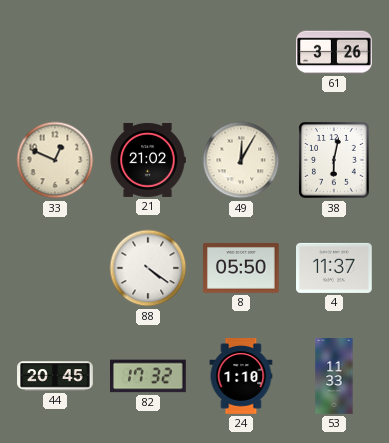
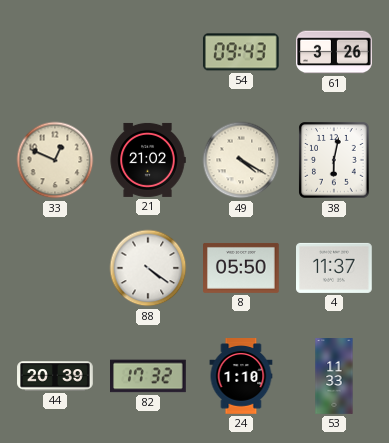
54: none -> 09:43 (241, 52)
49: 12:05 -> 4:20 (241, 160)
44: 20:45 -> 20:39 (55, 376)
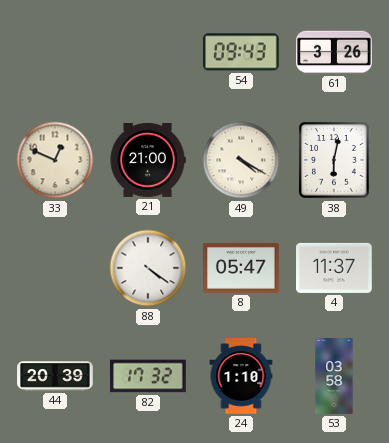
21: 21:02 -> 21:00 (148, 160)
8: 05:50 -> 05:47 (242, 268)
53: 11:33 -> 03:58 (334, 376)
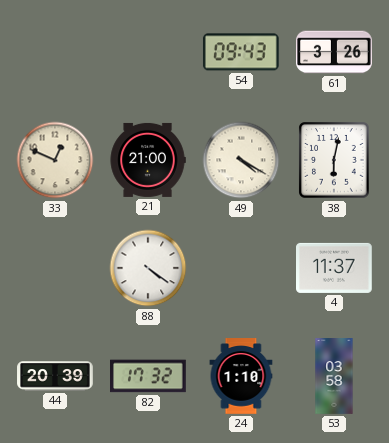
8: 05:47 -> none (242, 268)
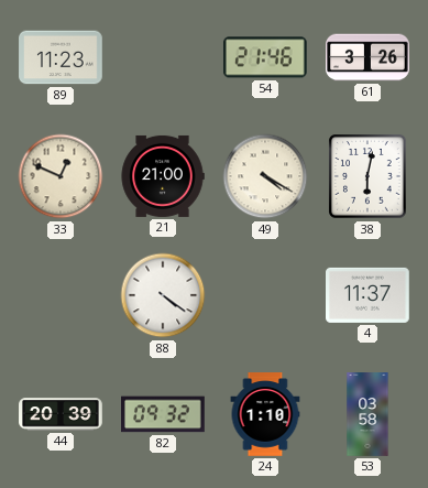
89: none -> 11:23 (61, 57)
54: 09:43 -> 21:46 (265, 57)
82: 17:32 -> 09:32 (163, 414)
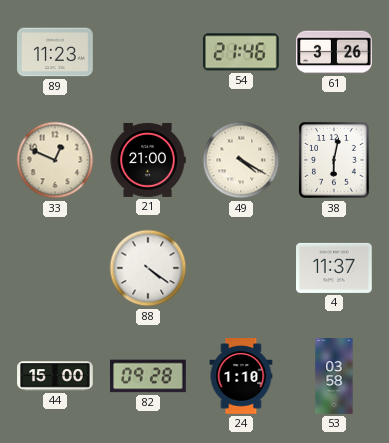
44: 20:39 -> 15:00 (55, 376)
82: 09:32 -> 09:28 (148, 376)
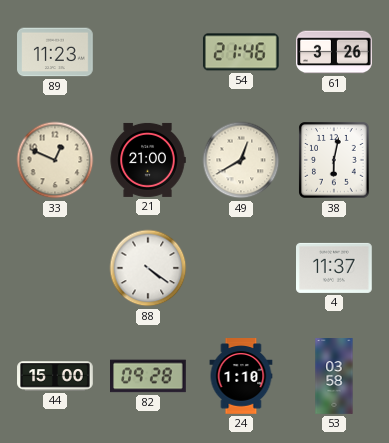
49: 4:20 -> 12:40 (241, 160)
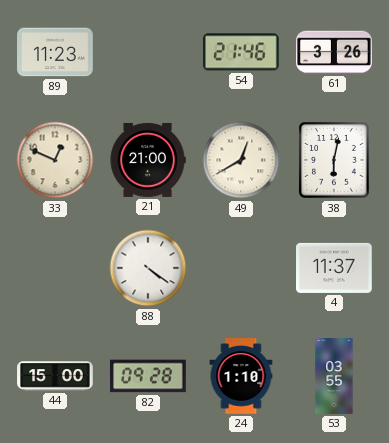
53: 03:58 -> 03:55 (334, 376)
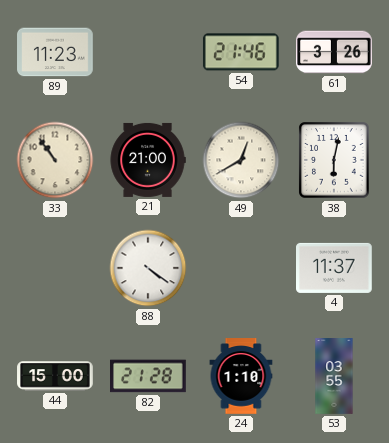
33: 12:49 -> 10:54 (55, 160)
82: 09:28 -> 21:28 (148, 376)
